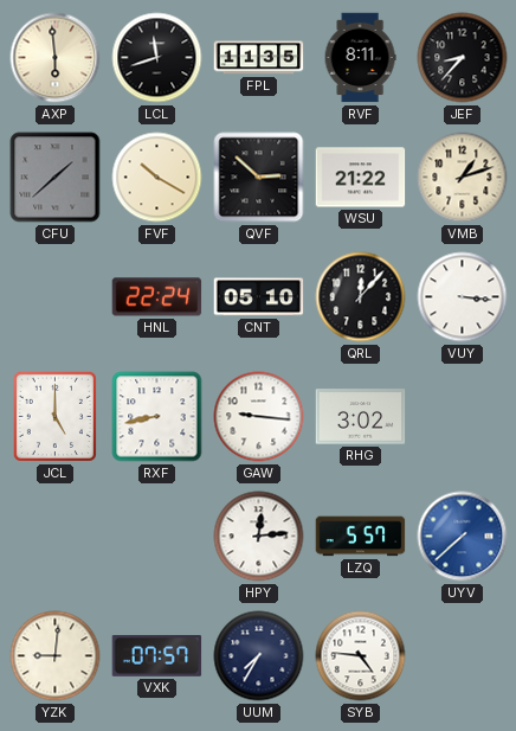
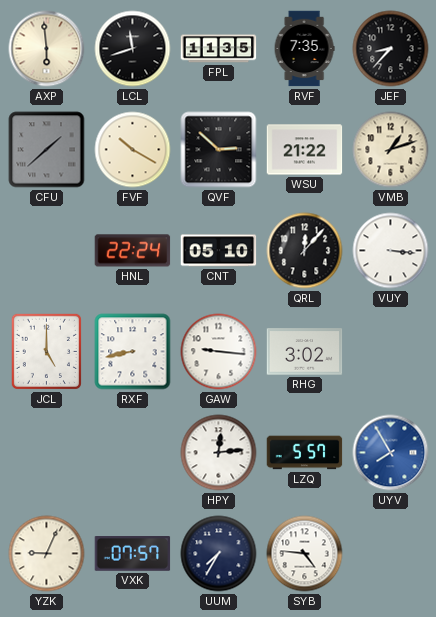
RVF: 8:11 -> 7:35 (304, 49)
UYV: 7:38 -> 7:55 (391, 453)
YZK: 9:01 -> 9:04 (47, 554)
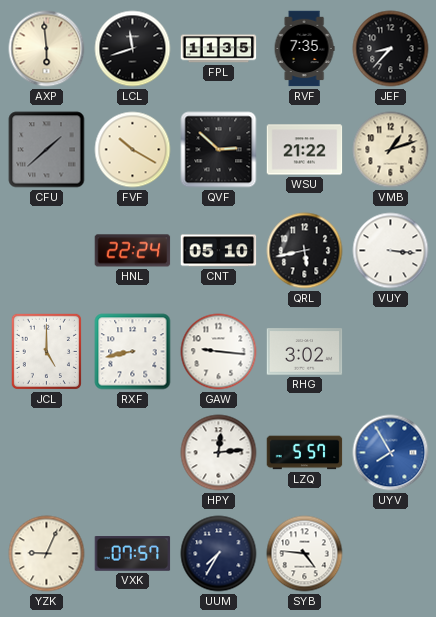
QRL: 12:07 -> 5:43 (305, 251)
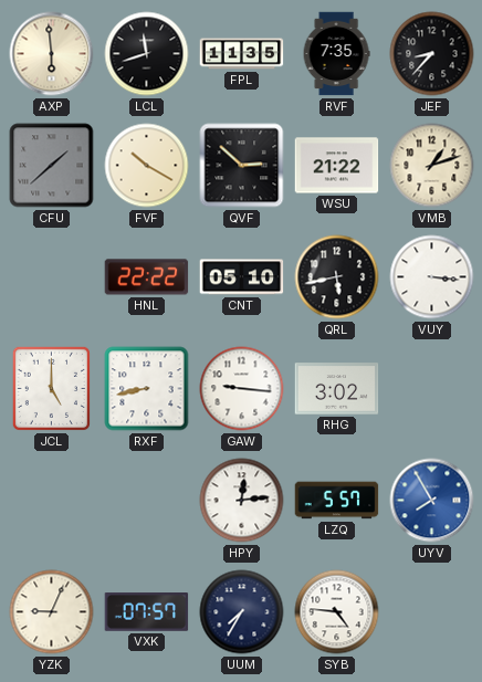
HNL: 22:24 -> 22:22 (147, 277)
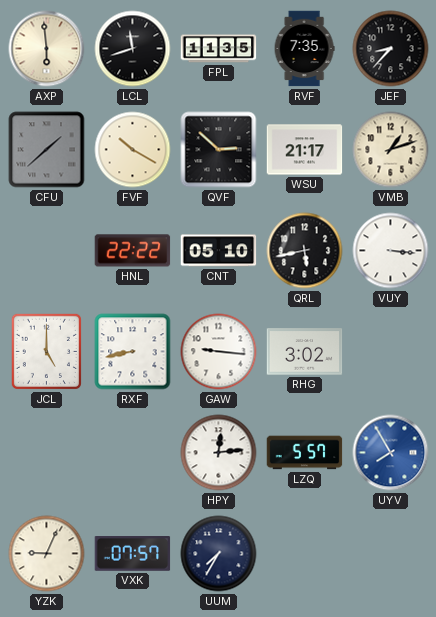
WSU: 21:22 -> 21:17 (305, 150)
SYB: 4:46 -> none (337, 612)
